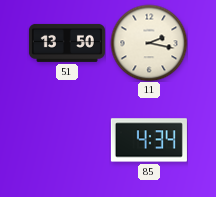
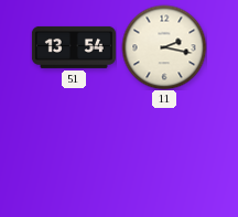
51: 13:50 -> 13:54 (74, 47)
85: 4:34 -> none (149, 140)
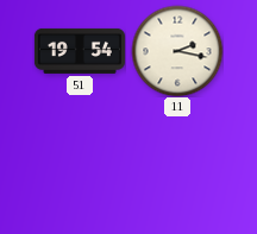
51: 13:54 -> 19:54 (80, 51)
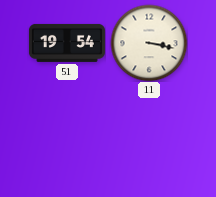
11: 2:17 -> 3:17 (149, 43)
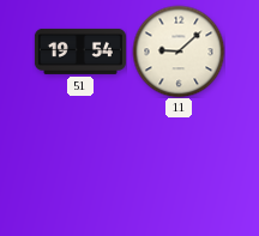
11: 3:17 -> 9:08 (179, 52)
